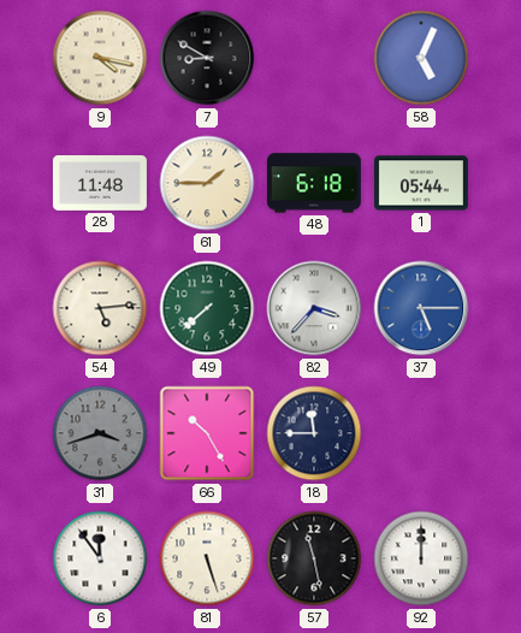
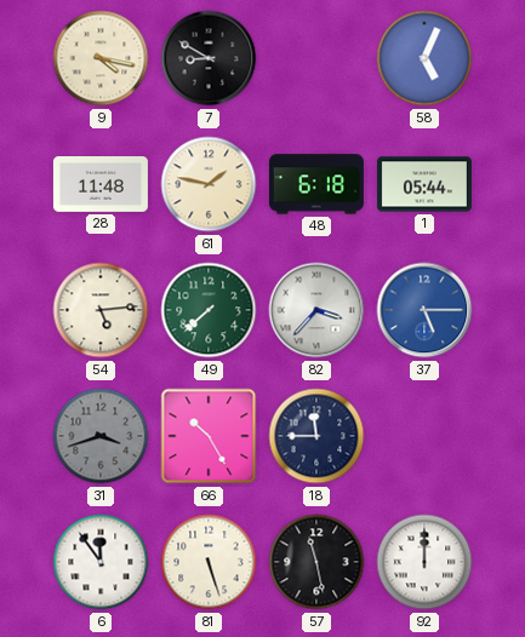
61: 1:45 -> 1:47 (209, 184)
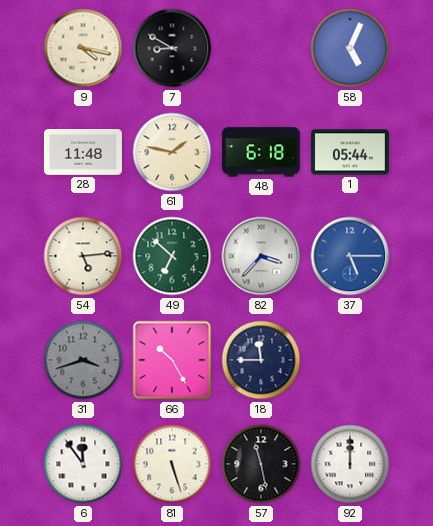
49: 7:38 -> 6:52 (172, 256)
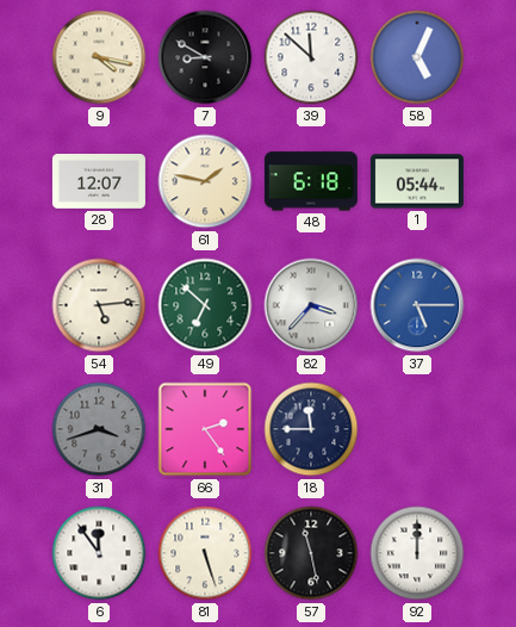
39: none -> 11:52 (311, 57)
28: 11:48 -> 12:07 (99, 182)
66: 10:25 -> 2:24 (205, 429)
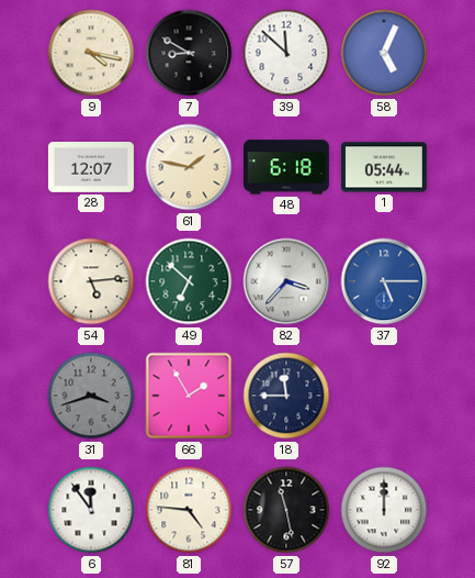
66: 2:24 -> 1:55 (189, 396)
81: 5:27 -> 4:46 (189, 510)
